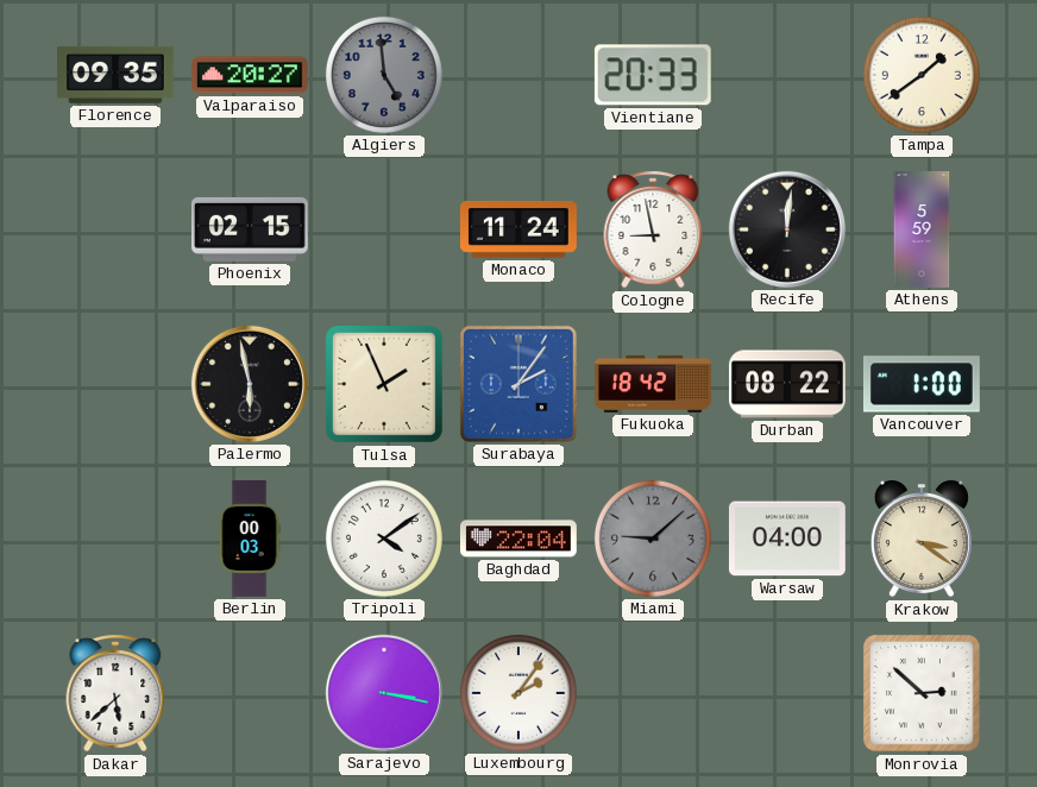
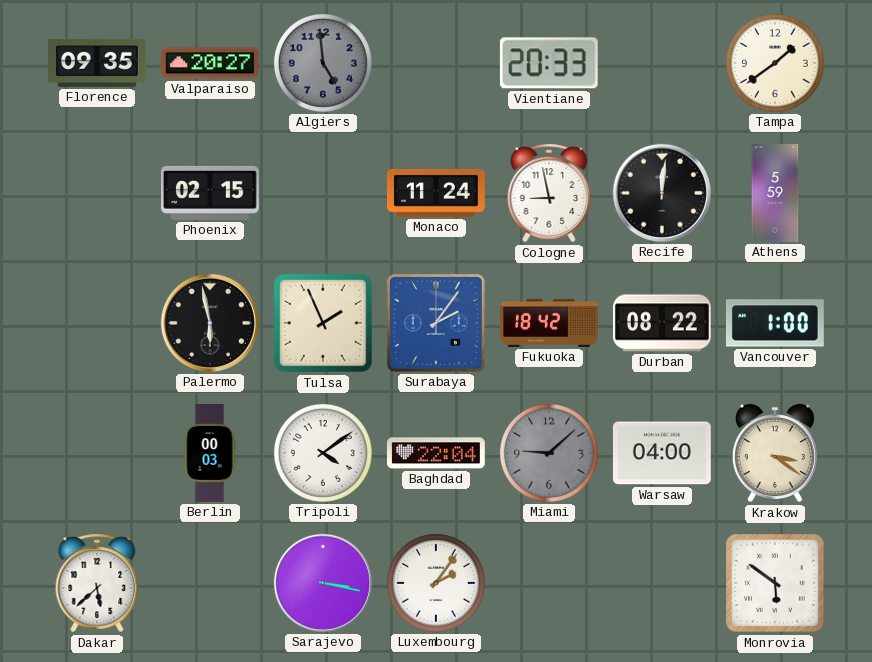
Monrovia: 2:52 -> 5:51 (775, 583)
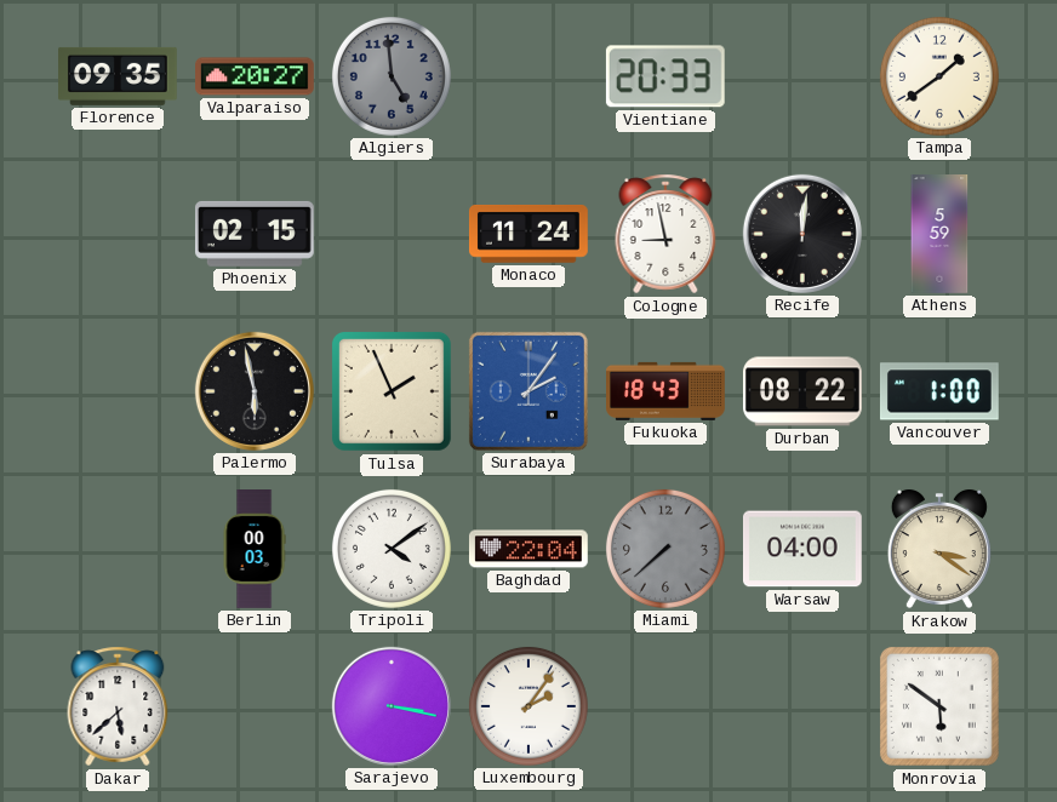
Fukuoka: 18:42 -> 18:43 (667, 391)
Miami: 9:08 -> 7:38 (665, 549)
